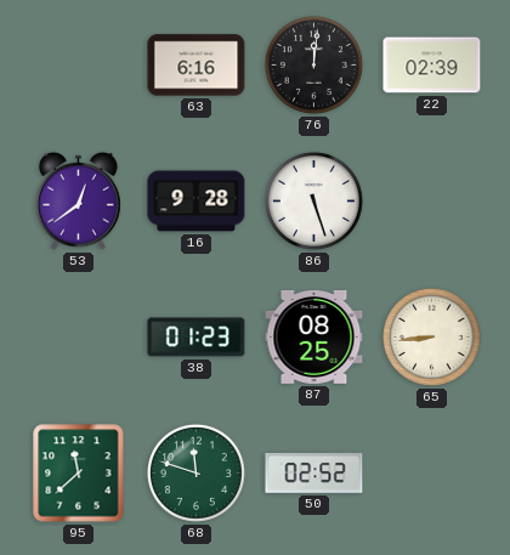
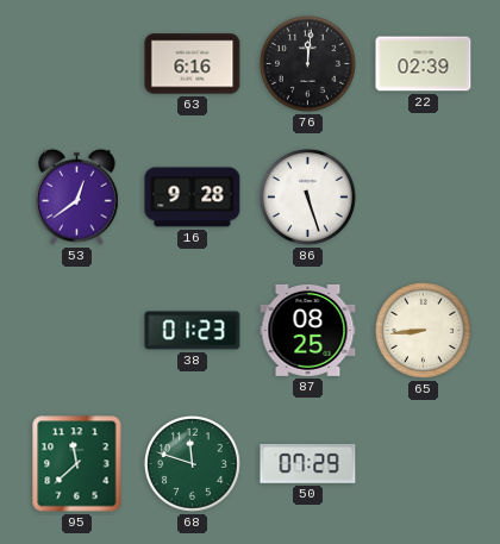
50: 02:52 -> 07:29 (308, 463)
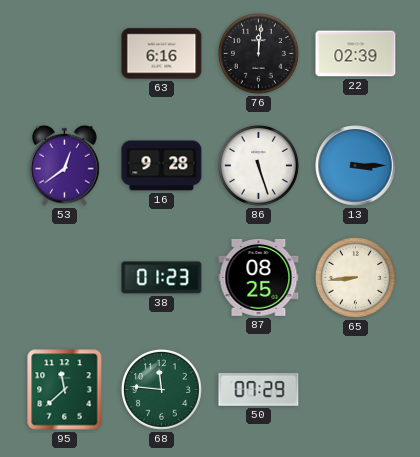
13: none -> 3:15 (356, 166)
68: 11:48 -> 11:46 (161, 389)
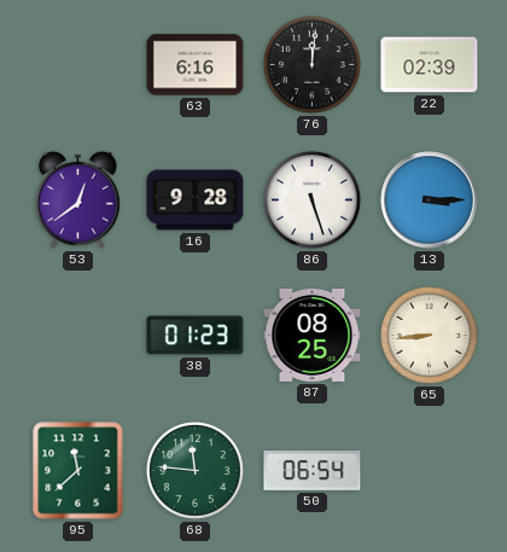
50: 07:29 -> 06:54 (313, 470)
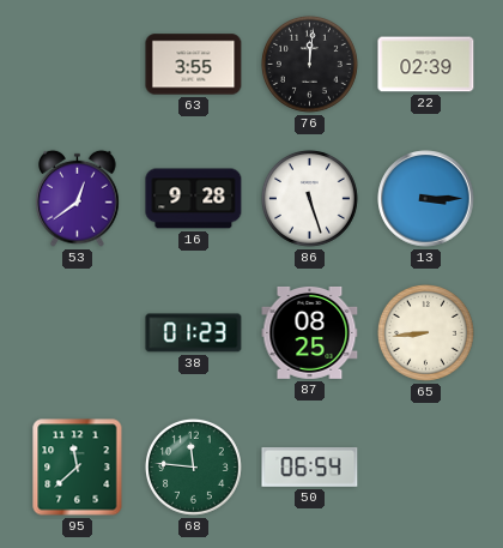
63: 6:16 -> 3:55 (194, 65)
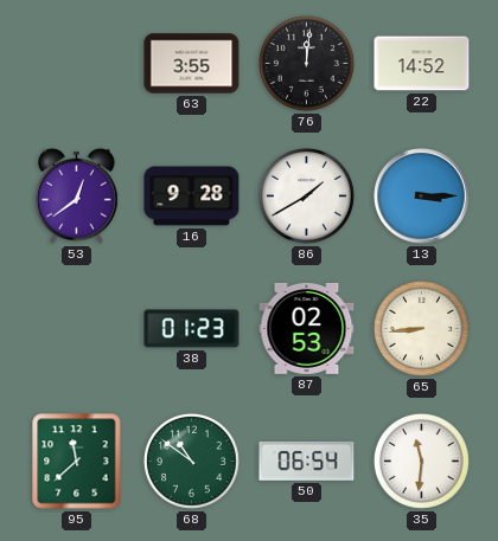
22: 02:39 -> 14:52 (422, 64)
86: 5:27 -> 1:40 (306, 195)
87: 08:25 -> 02:53 (307, 328)
68: 11:46 -> 10:51 (191, 461)
35: none -> 11:31 (421, 461)
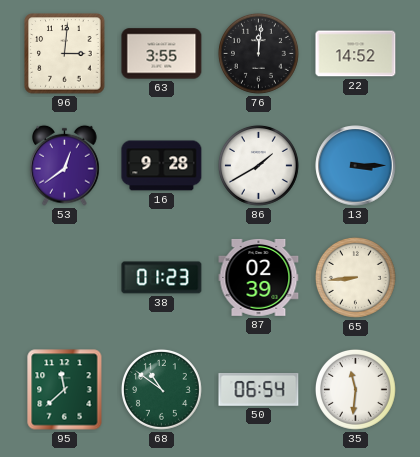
96: none -> 3:01 (65, 54)
87: 02:53 -> 02:39 (259, 277)
